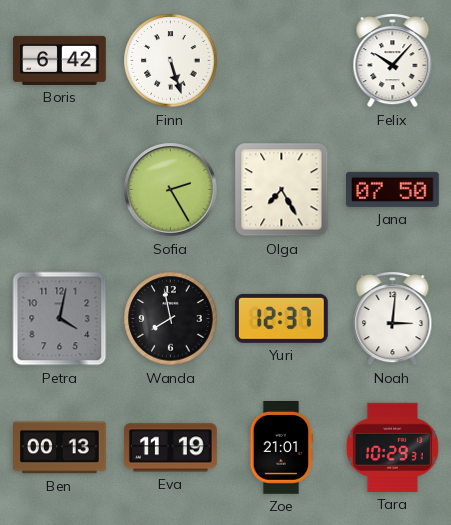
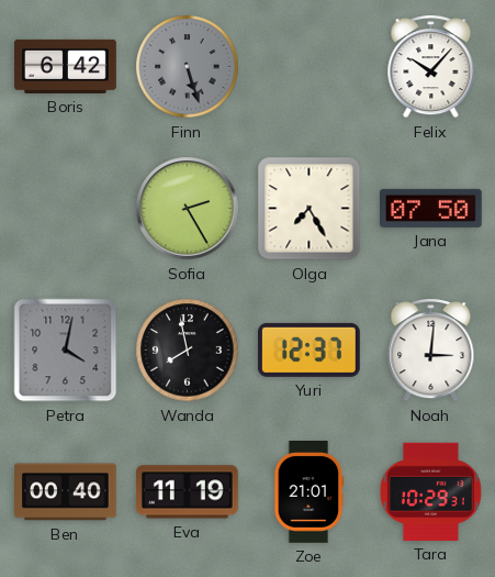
Finn dial: white -> grey (188, 67)
Ben: 00:13 -> 00:40 (66, 492)
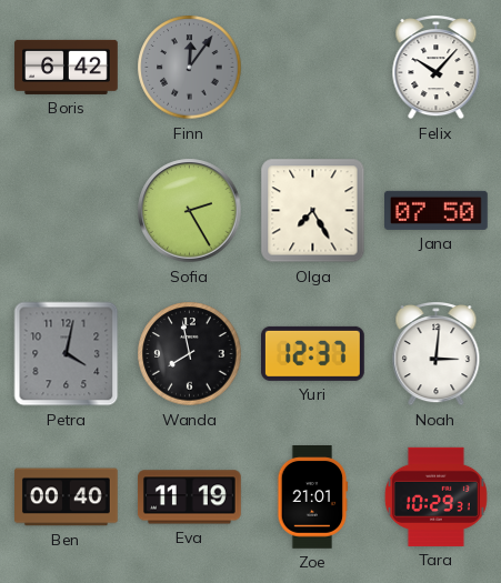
Finn: 5:27 -> 12:06 (190, 68)
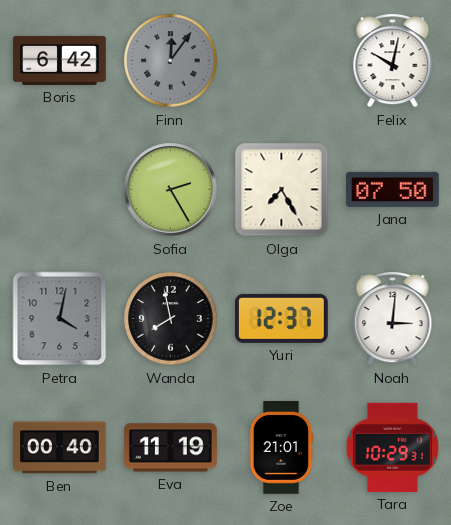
Felix: 10:07 -> 10:02 (393, 61)
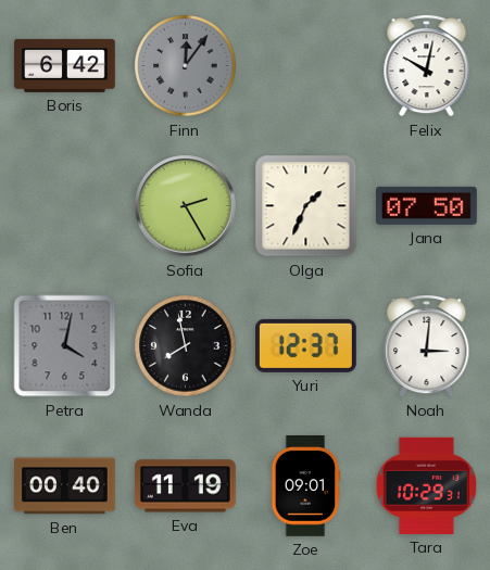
Olga: 7:25 -> 1:34 (306, 206)
Zoe: 21:01 -> 09:01 (305, 486)
